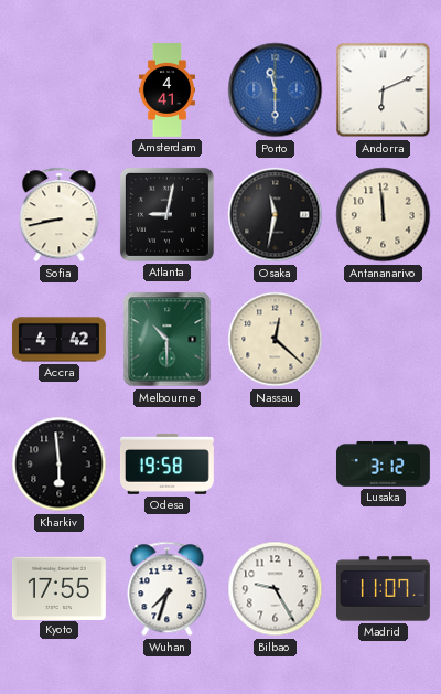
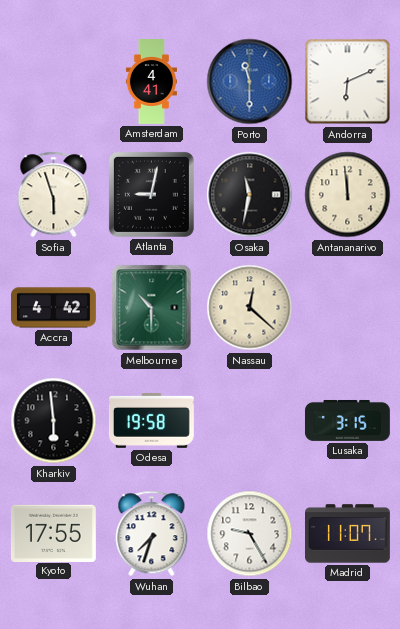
Sofia: 8:43 -> 5:57 (54, 195)
Lusaka: 3:12 -> 3:15 (348, 420)
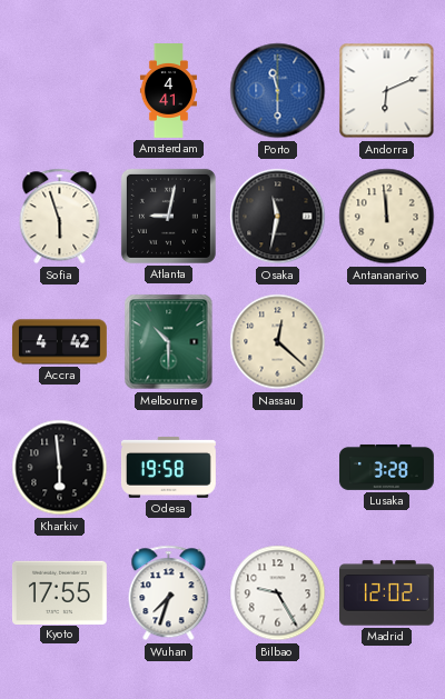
Lusaka: 3:15 -> 3:28 (387, 467)
Madrid: 11:07 -> 12:02 (387, 593)
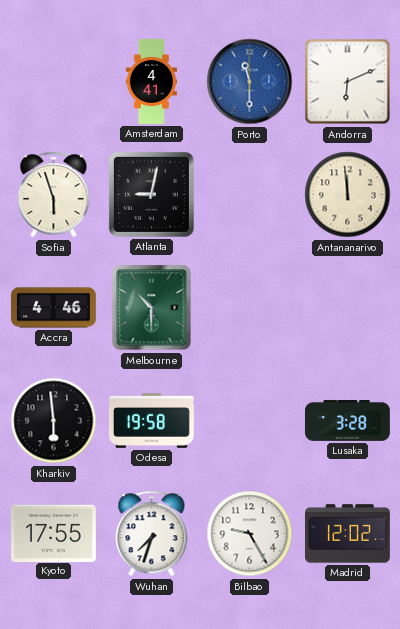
Osaka: 11:32 -> none (278, 217)
Accra: 4:42 -> 4:46 (54, 308)
Nassau: 12:22 -> none (278, 342)
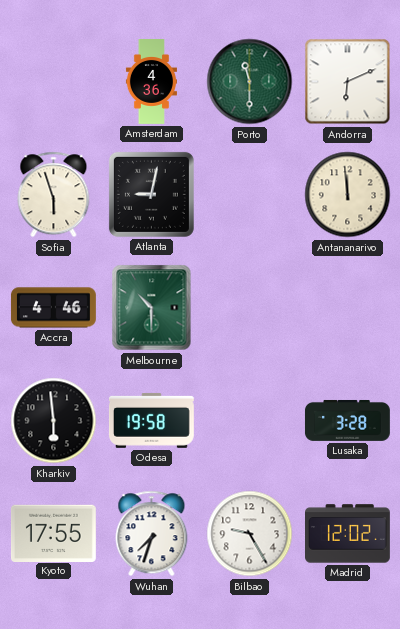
Amsterdam: 4:41 -> 4:36 (151, 82)
Porto dial: blue -> green (250, 82)
